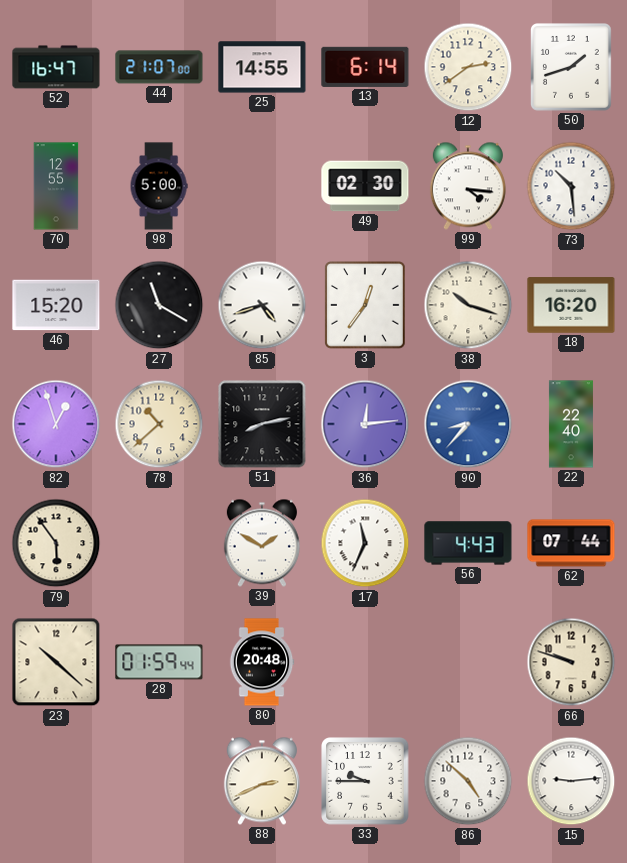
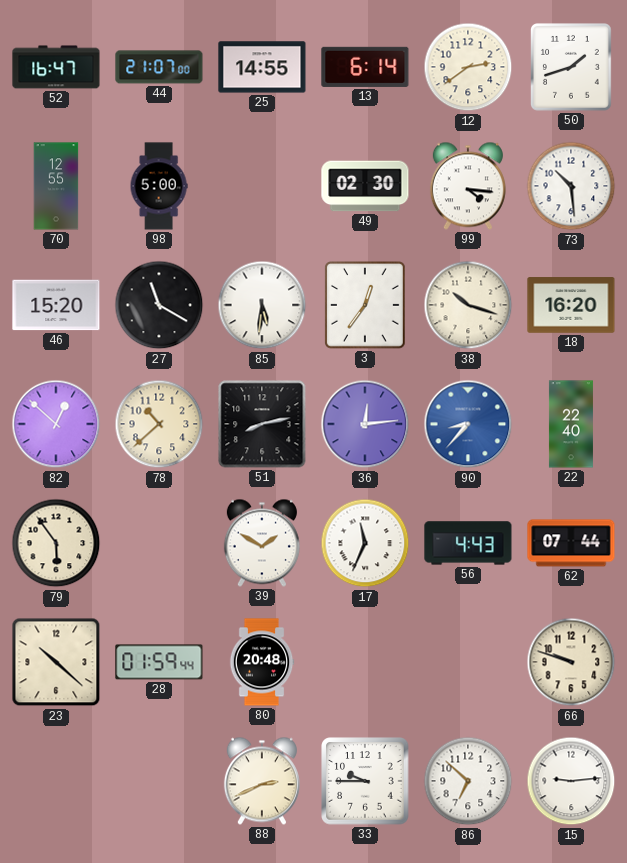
85: 4:42 -> 5:31 (262, 305)
82: 12:57 -> 12:52 (56, 424)
86: 4:52 -> 6:52 (468, 781)
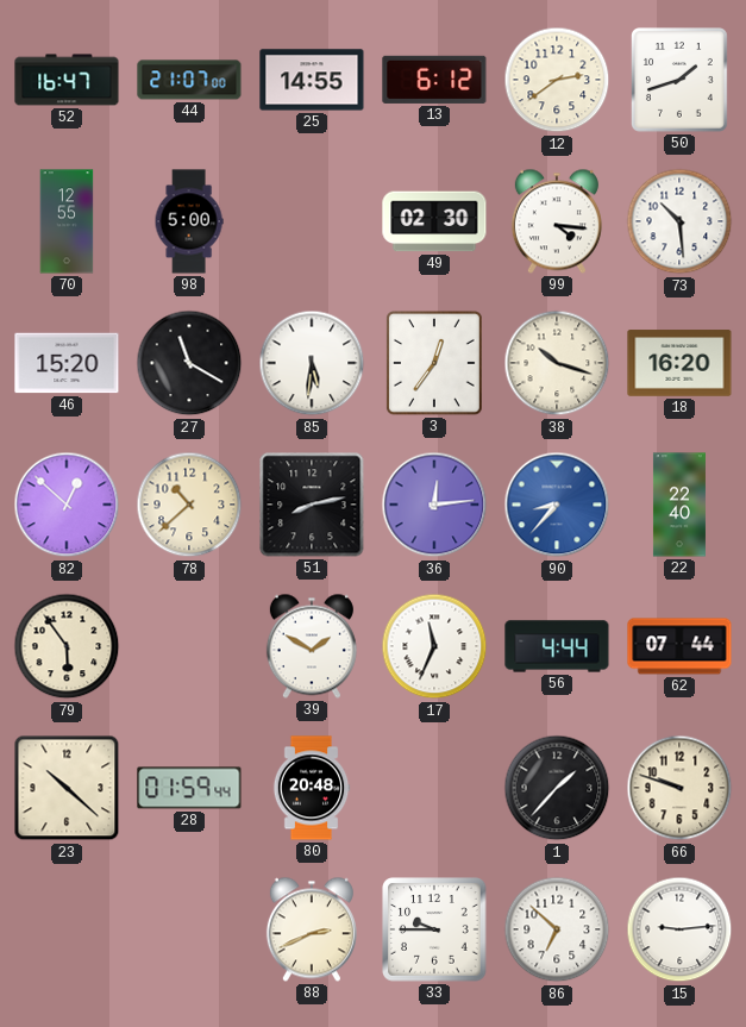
13: 6:14 -> 6:12 (434, 80)
56: 4:43 -> 4:44 (557, 646)
1: none -> 1:37 (557, 788)
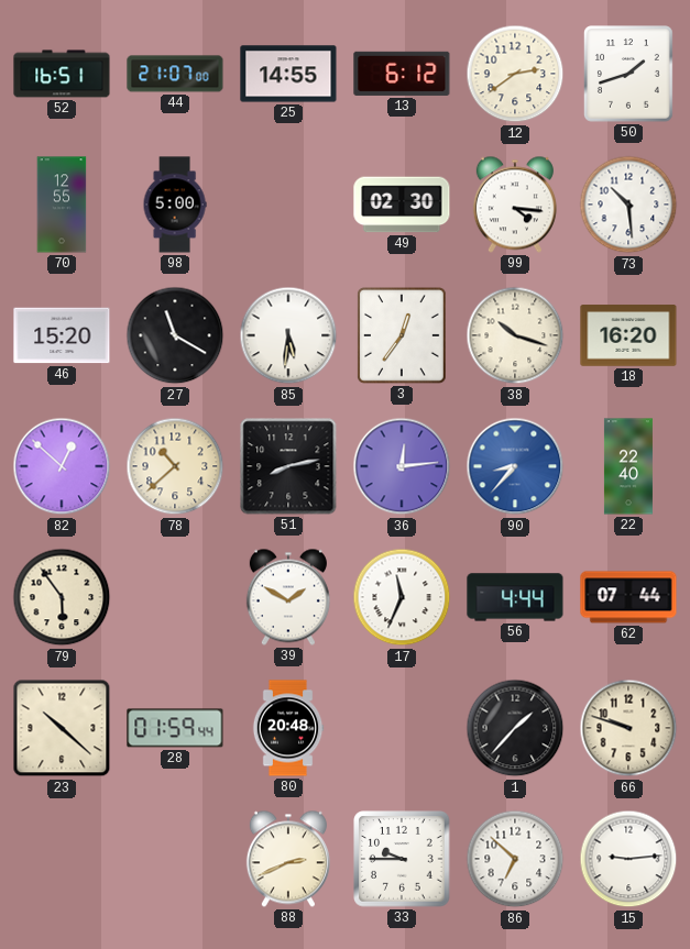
52: 16:47 -> 16:51 (62, 74)
